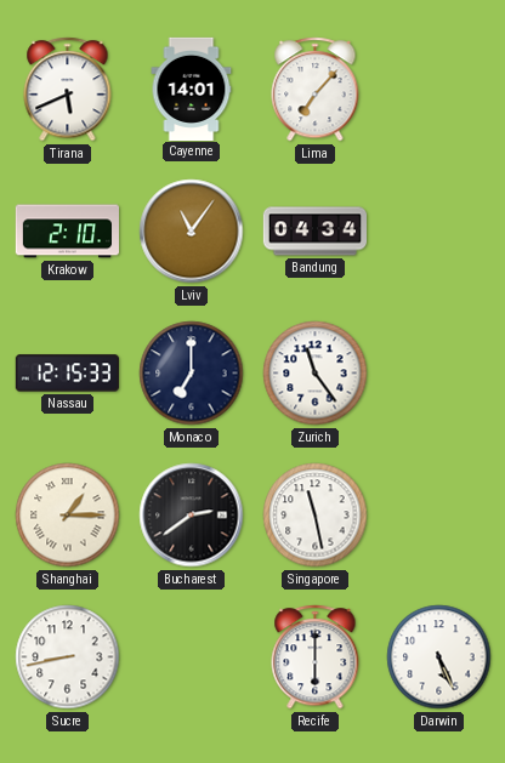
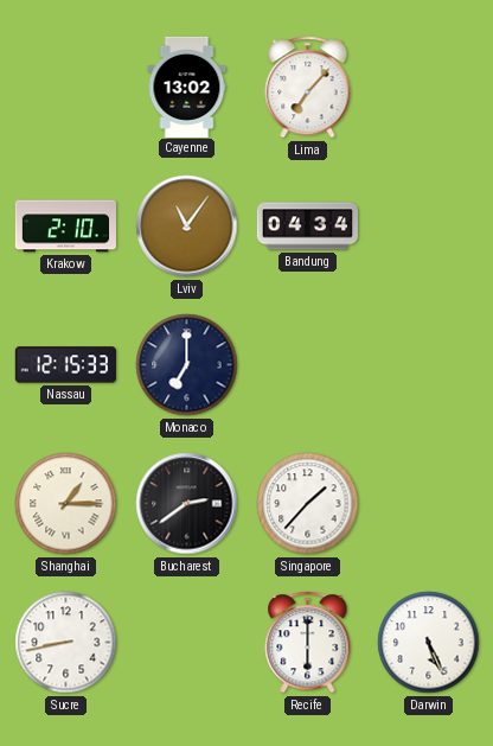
Tirana: 5:41 -> none (68, 90)
Cayenne: 14:01 -> 13:02 (187, 87)
Zurich: 11:24 -> none (316, 374)
Singapore: 11:28 -> 1:37 (308, 504)
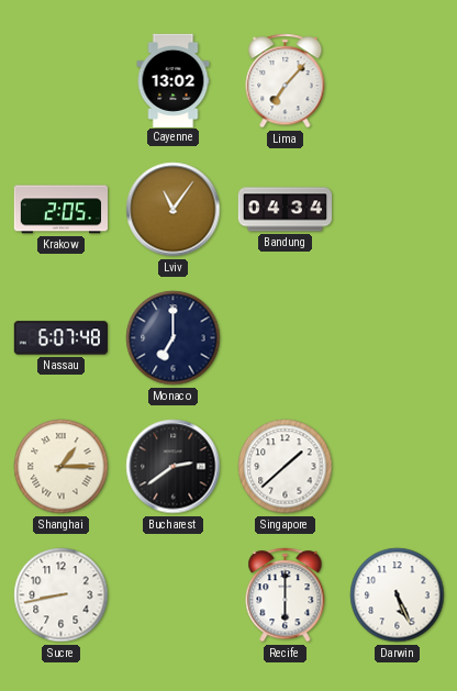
Krakow: 2:10 -> 2:05 (60, 210)
Nassau: 12:15 -> 6:07 (60, 338)
Singapore: 1:37 -> 1:38 (286, 467)
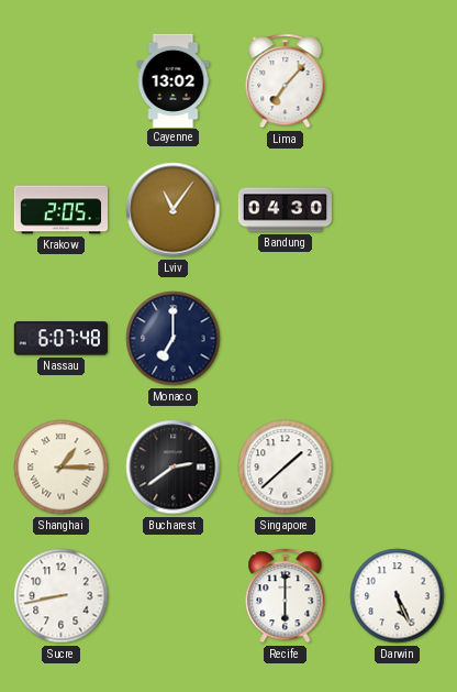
Bandung: 04:34 -> 04:30 (285, 210)
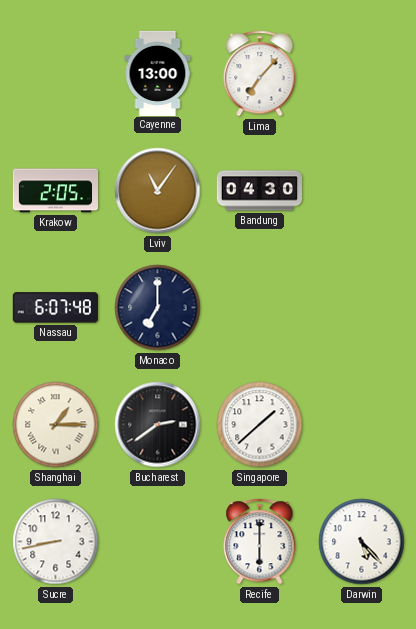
Cayenne: 13:02 -> 13:00 (158, 73)
Darwin: 5:26 -> 5:23 (362, 542)
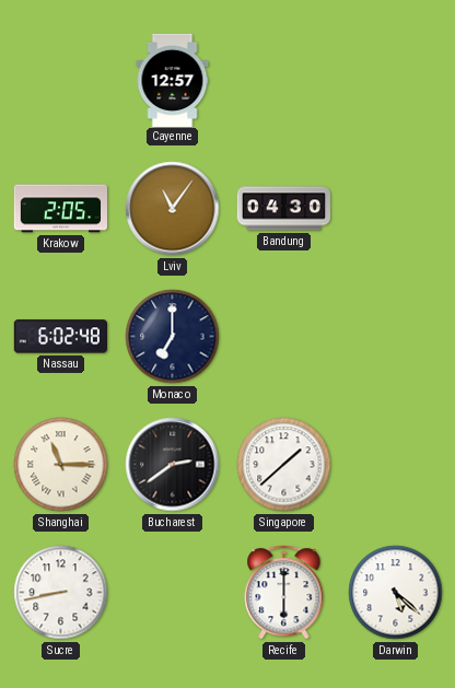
Cayenne: 13:00 -> 12:57 (173, 80)
Lima: 7:07 -> none (260, 74)
Nassau: 6:07 -> 6:02 (60, 337)
Shanghai: 1:15 -> 11:15 (61, 465)
Darwin: 5:23 -> 5:22 (396, 593)
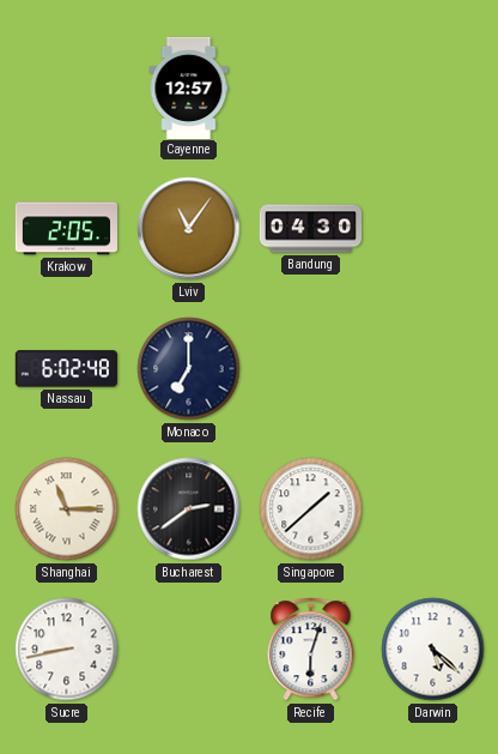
Recife: 6:00 -> 6:03 (311, 650)
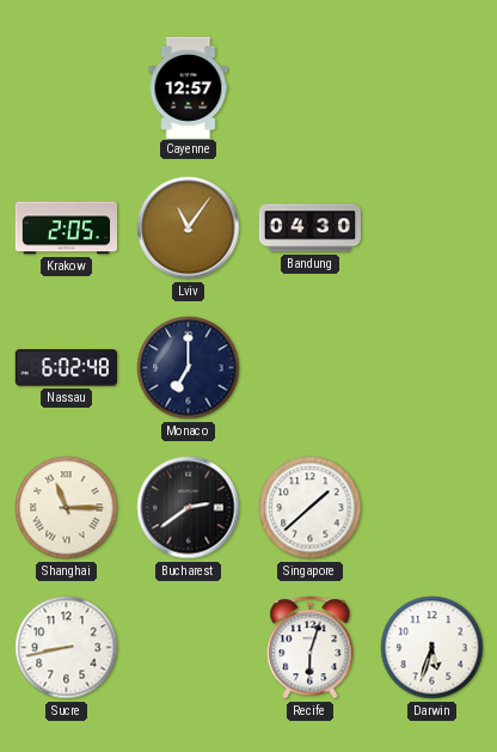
Darwin: 5:22 -> 5:33 (432, 648)
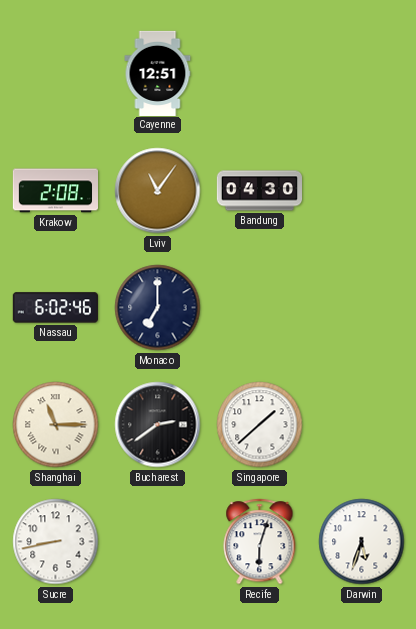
Cayenne: 12:57 -> 12:51 (158, 73)
Krakow: 2:05 -> 2:08 (55, 191)
Nassau: 6:02:48 -> 6:02:46 (55, 308)
